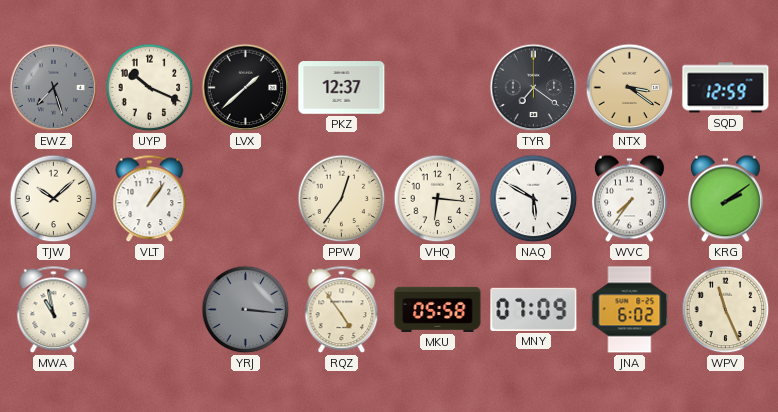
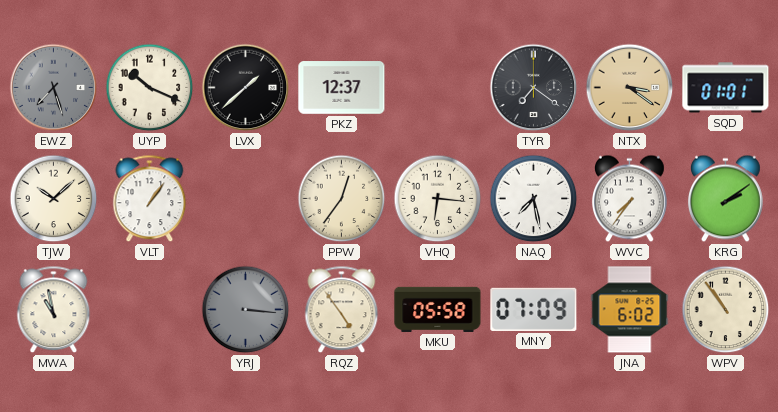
SQD: 12:59 -> 01:01 (726, 88)
NAQ: 5:50 -> 7:28 (534, 199)
WPV: 11:26 -> 10:54 (726, 310)
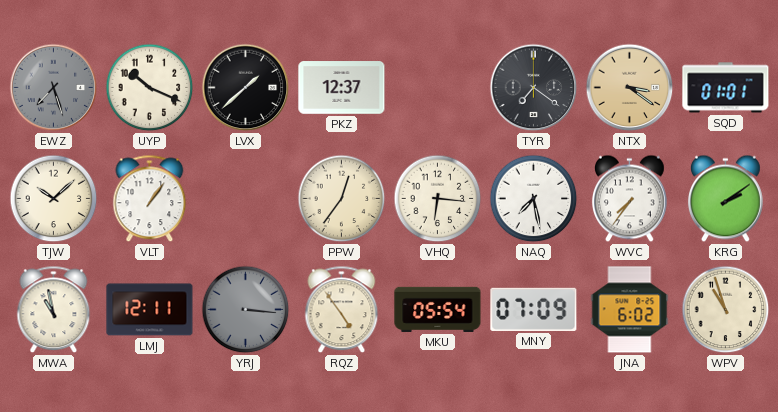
LMJ: none -> 12:11 (150, 310)
MKU: 05:58 -> 05:54 (438, 309)
WPV: 10:54 -> 10:57 (726, 310)
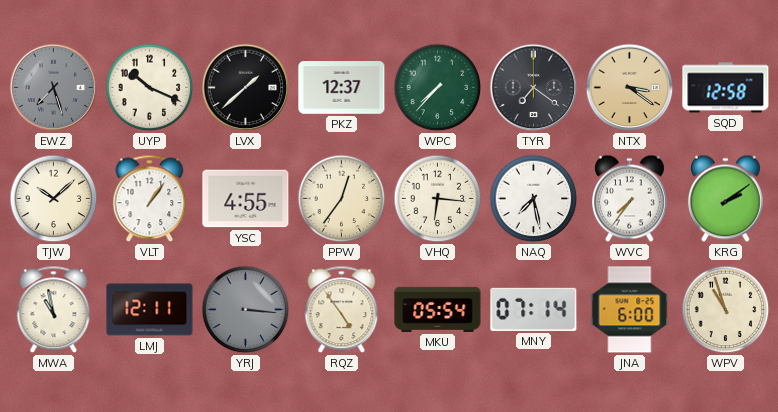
WPC: none -> 7:37 (438, 88)
SQD: 01:01 -> 12:58 (726, 88)
YSC: none -> 4:55 (246, 199)
MNY: 07:09 -> 07:14 (534, 309)
JNA: 6:02 -> 6:00 (630, 310)
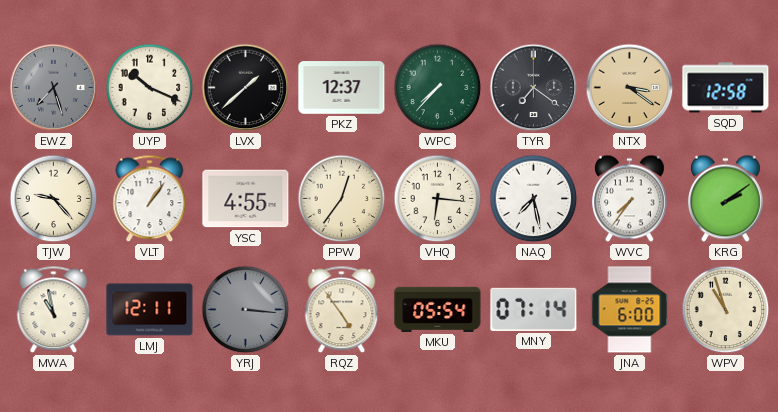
TJW: 10:08 -> 9:23 (54, 199)
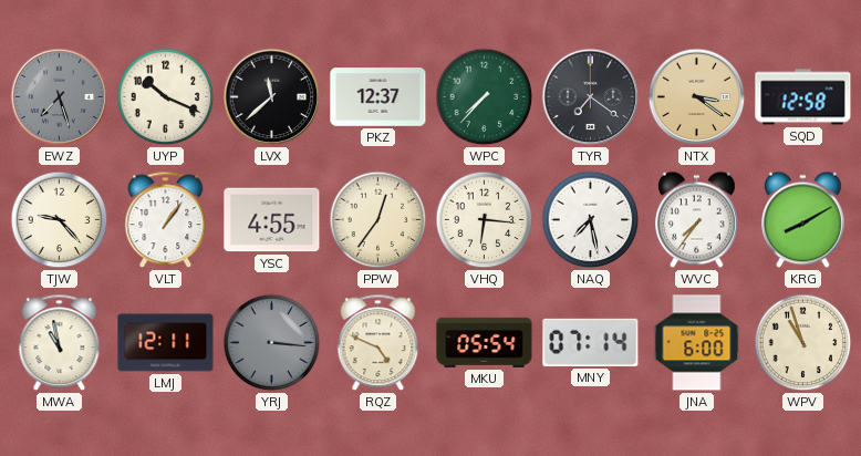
LVX: 1:38 -> 11:38 (272, 97)
KRG: 2:09 -> 8:10 (802, 220)
RQZ: 4:54 -> 4:49 (378, 343)
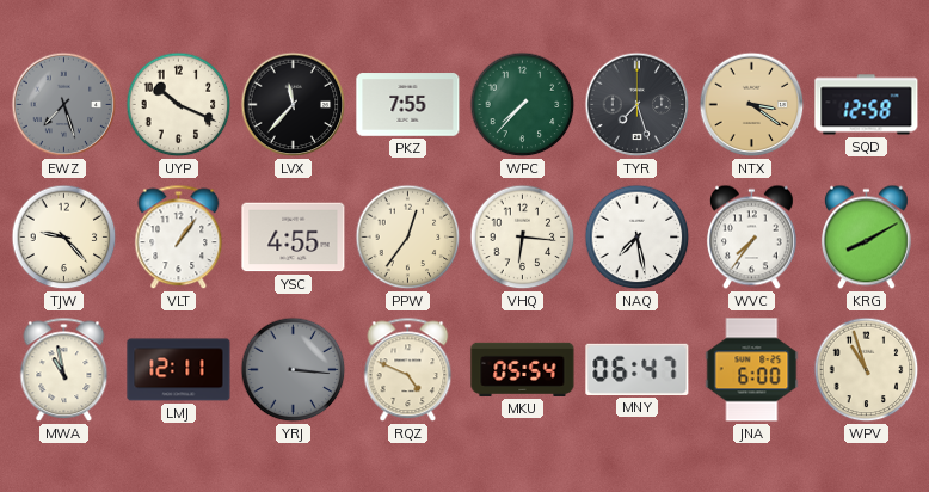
LVX: 11:38 -> 11:37 (294, 105)
PKZ: 12:37 -> 7:55 (408, 105)
TYR: 7:21 -> 7:27 (638, 105)
MNY: 07:14 -> 06:47 (638, 369)
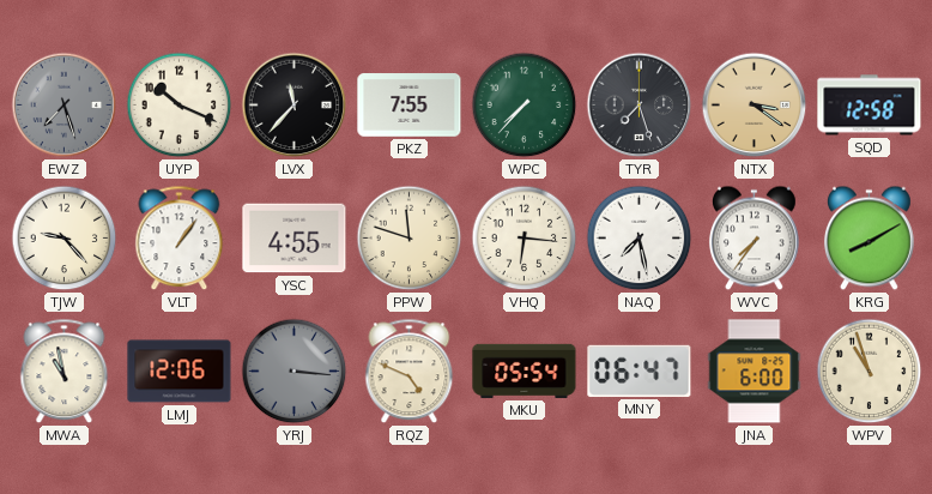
PPW: 12:36 -> 11:48 (410, 239)
LMJ: 12:11 -> 12:06 (180, 372)
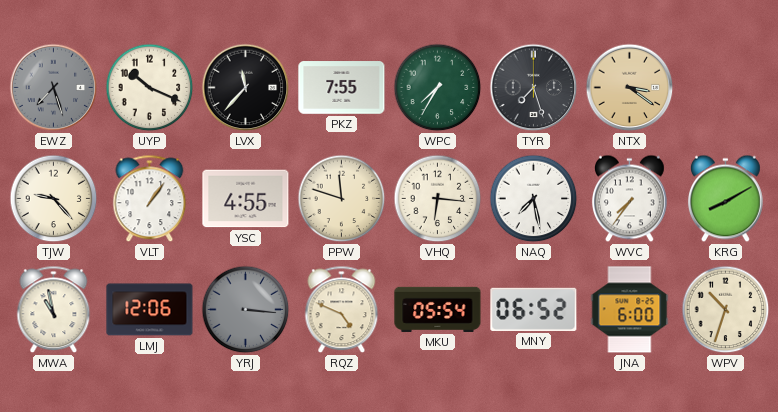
WPC: 7:37 -> 7:35 (438, 88)
SQD: 12:58 -> none (870, 106)
MNY: 06:47 -> 06:52 (534, 309)
WPV: 10:57 -> 10:33 (726, 310)
